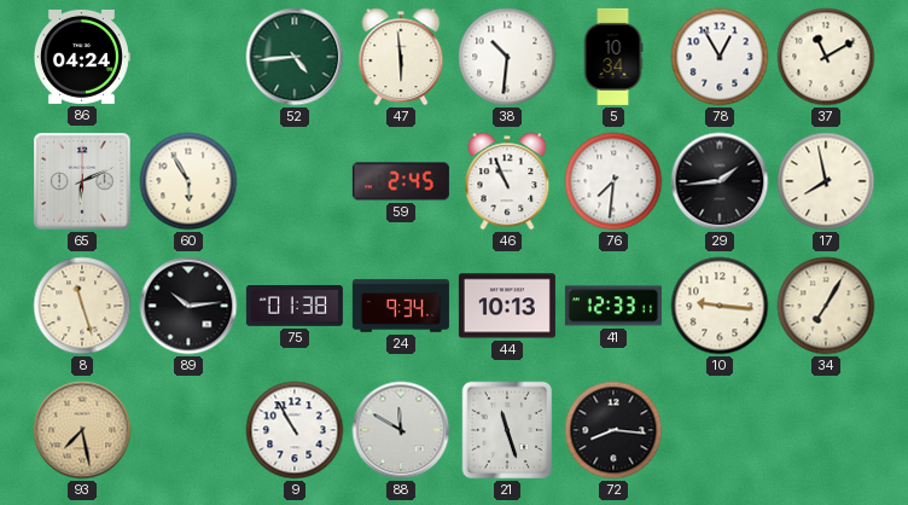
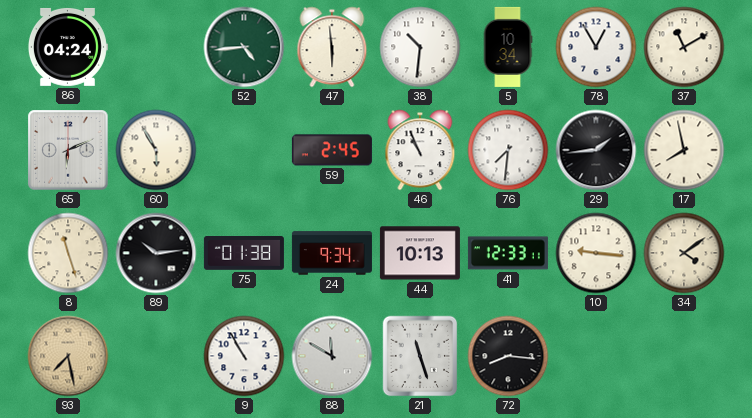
34: 7:05 -> 4:09 (684, 253)
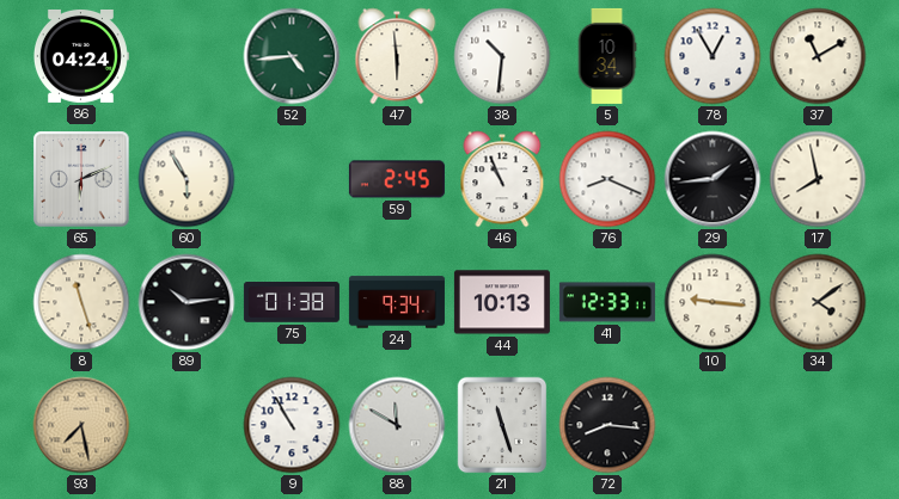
76: 7:31 -> 8:19 (607, 179)
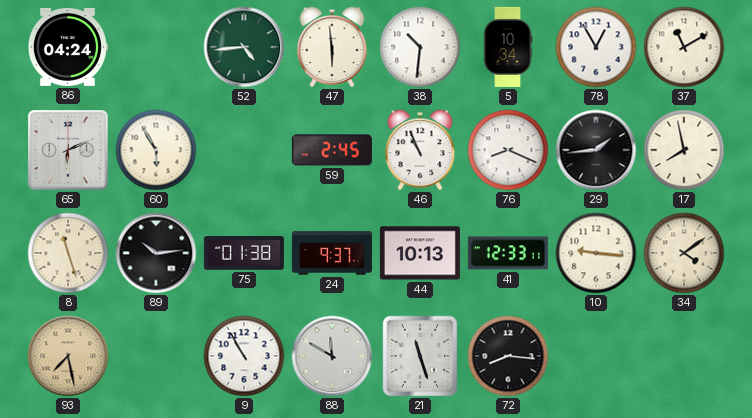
24: 9:34 -> 9:37 (332, 253)
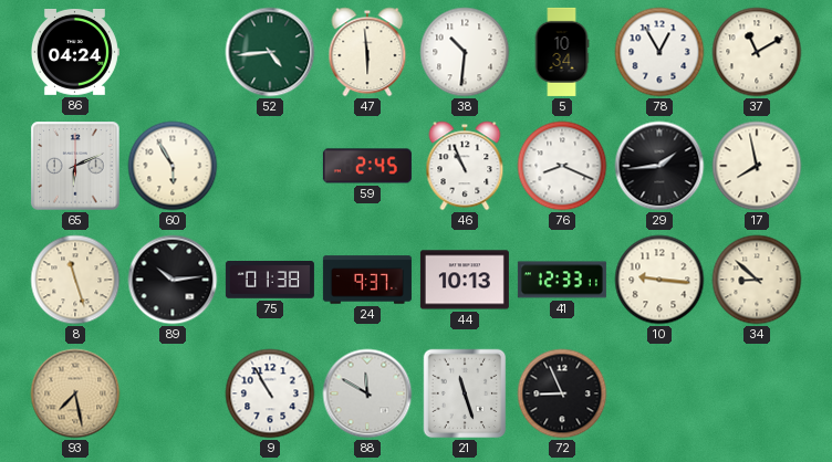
34: 4:09 -> 8:52 (757, 280)
72: 8:16 -> 8:56 (562, 393)
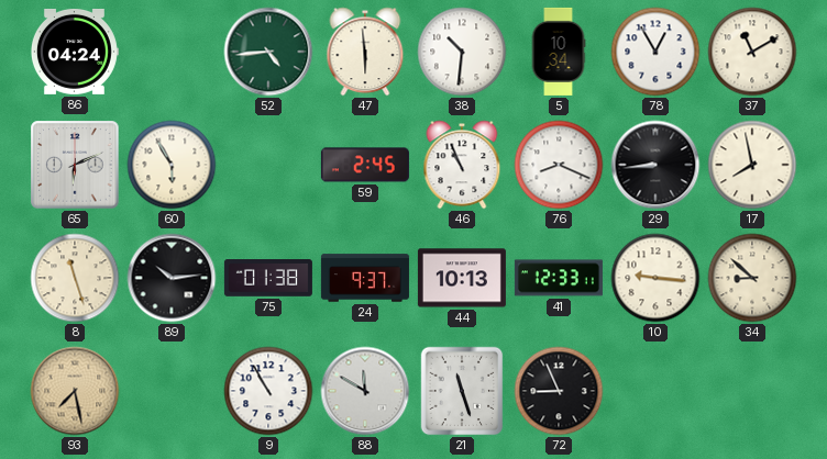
29: 1:44 -> 8:44 (655, 165)
